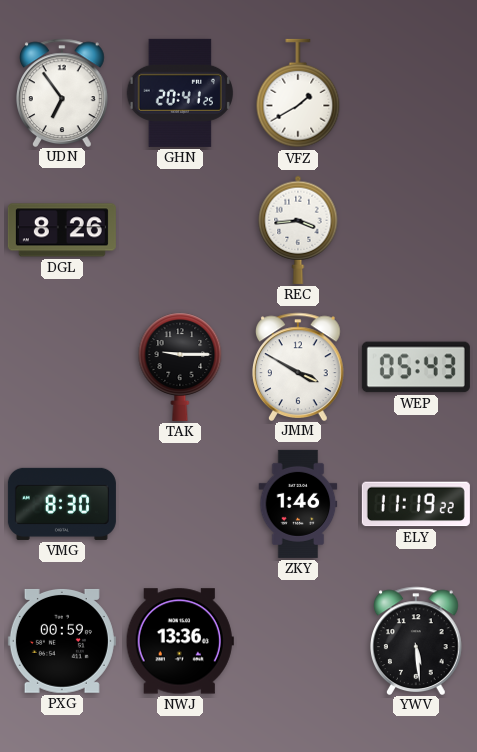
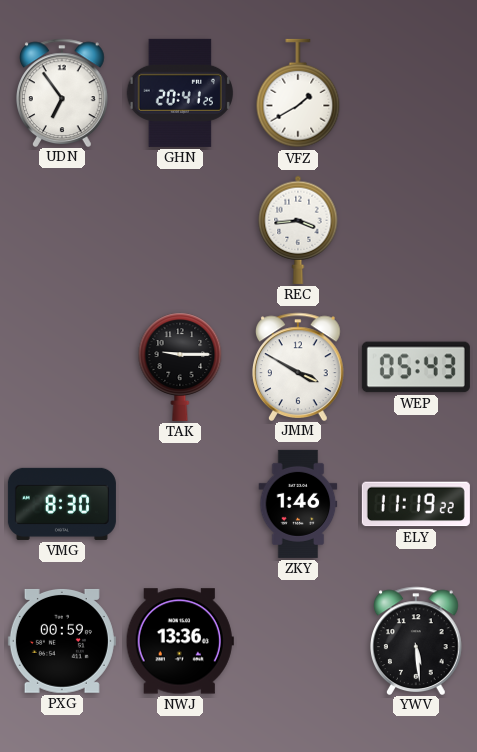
DGL: 8:26 -> none (62, 230)
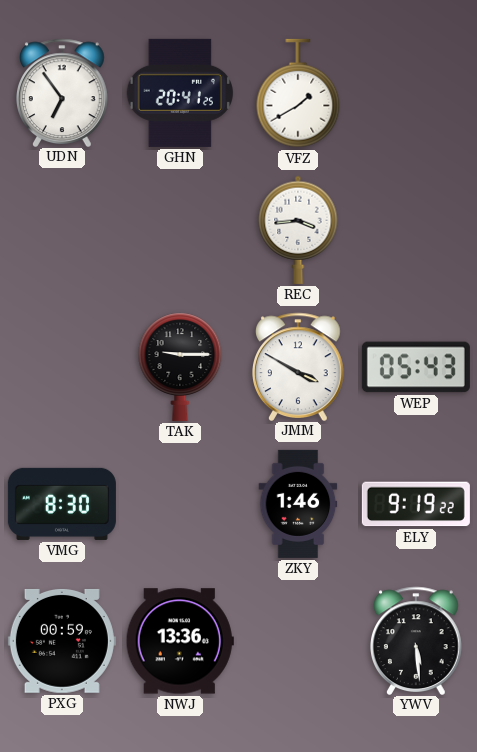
ELY: 11:19 -> 9:19 (416, 504)
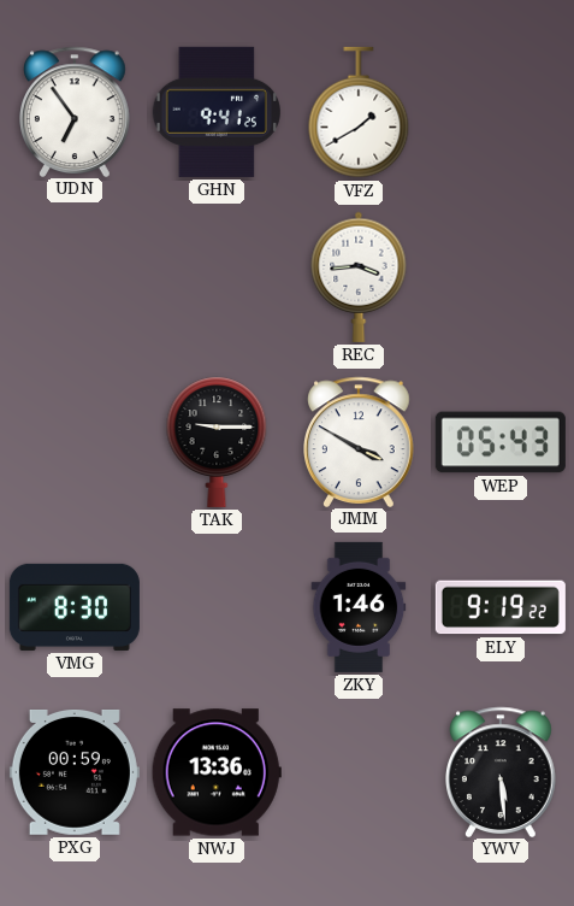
GHN: 20:41 -> 9:41 (215, 112)
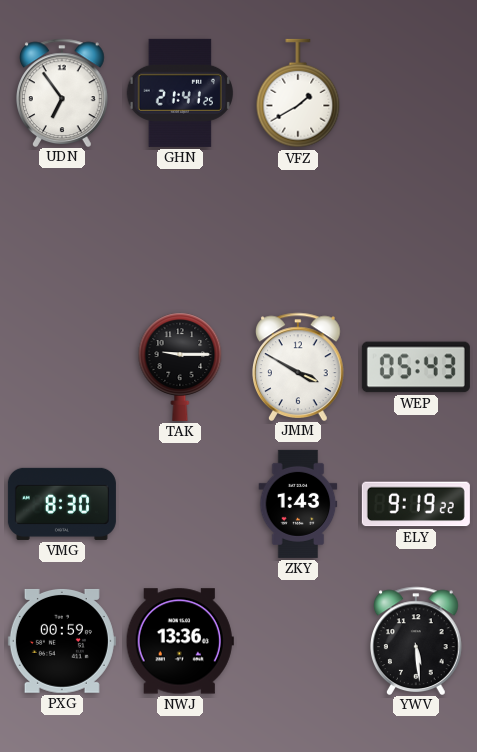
GHN: 9:41 -> 21:41 (179, 93)
REC: 3:44 -> none (359, 277)
ZKY: 1:46 -> 1:43 (298, 504)
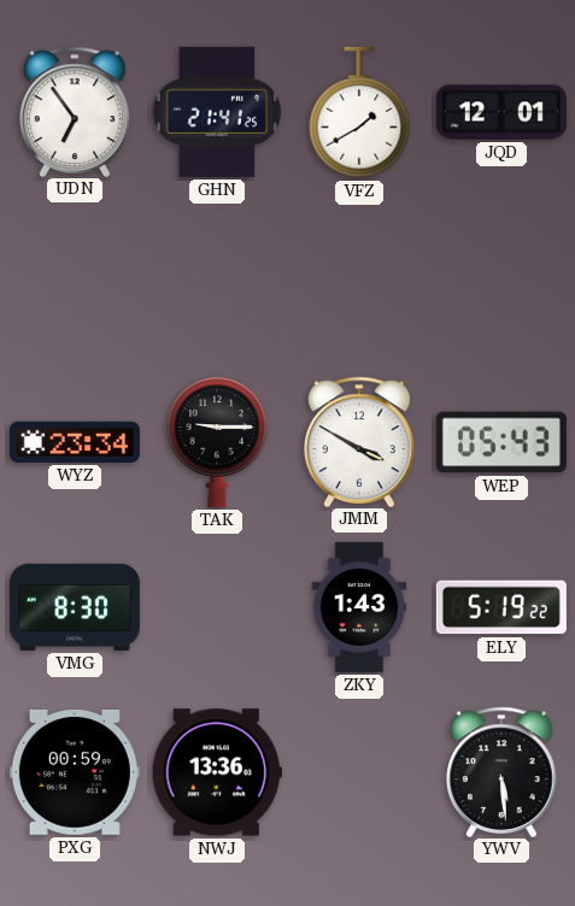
JQD: none -> 12:01 (501, 112)
WYZ: none -> 23:34 (75, 442)
ELY: 9:19 -> 5:19 (501, 607)
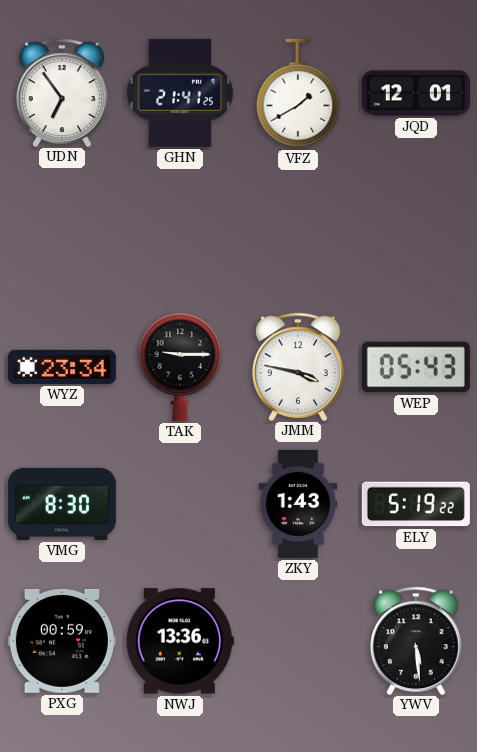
JMM: 3:50 -> 3:47 (299, 366)
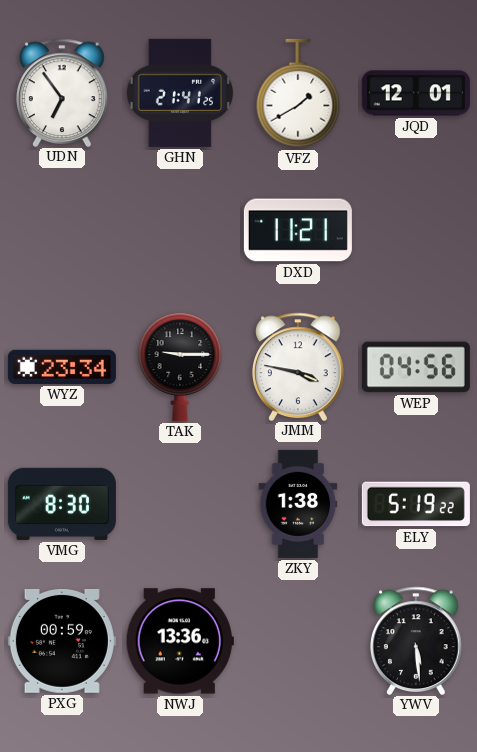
DXD: none -> 11:21 (298, 230)
WEP: 05:43 -> 04:56 (416, 367)
ZKY: 1:43 -> 1:38 (298, 504)
